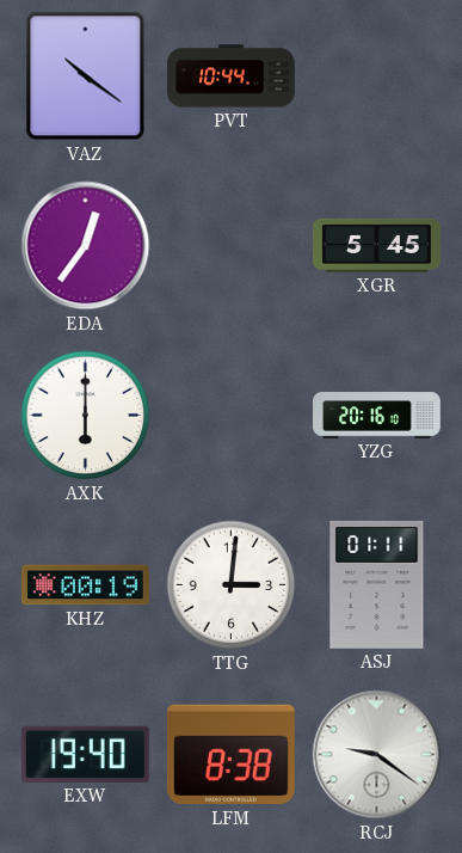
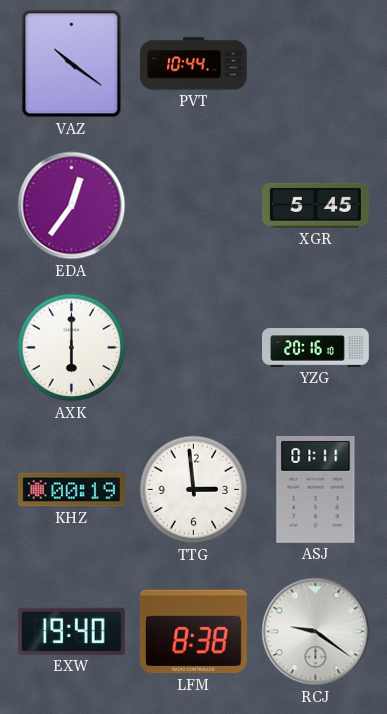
TTG: 3:01 -> 2:59 (194, 490)
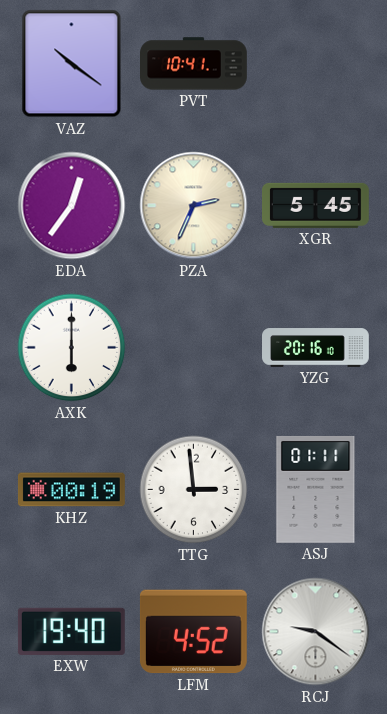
PVT: 10:44 -> 10:41 (194, 64)
PZA: none -> 2:34 (194, 206)
LFM: 8:38 -> 4:52 (193, 632)
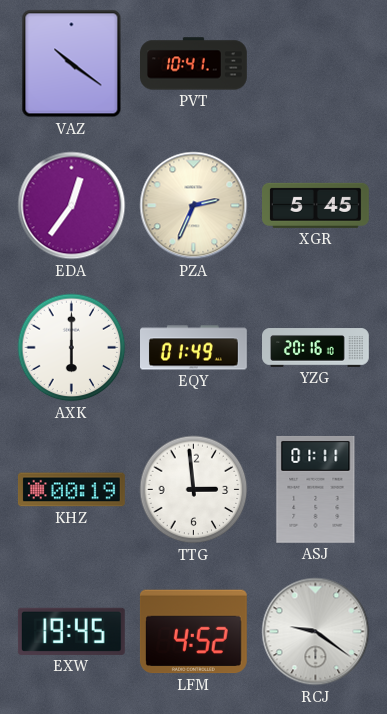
EQY: none -> 01:49 (194, 348)
EXW: 19:40 -> 19:45 (71, 631)
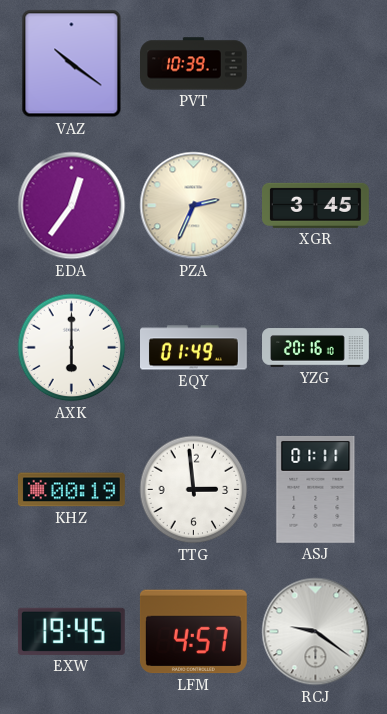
PVT: 10:41 -> 10:39 (194, 64)
XGR: 5:45 -> 3:45 (316, 205)
LFM: 4:52 -> 4:57 (193, 632)
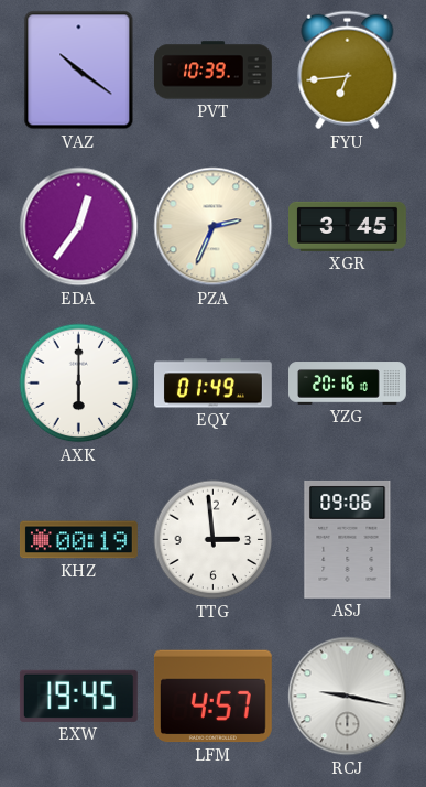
FYU: none -> 6:44 (348, 71)
ASJ: 01:11 -> 09:06 (348, 539)
RCJ: 9:21 -> 9:17 (348, 697)
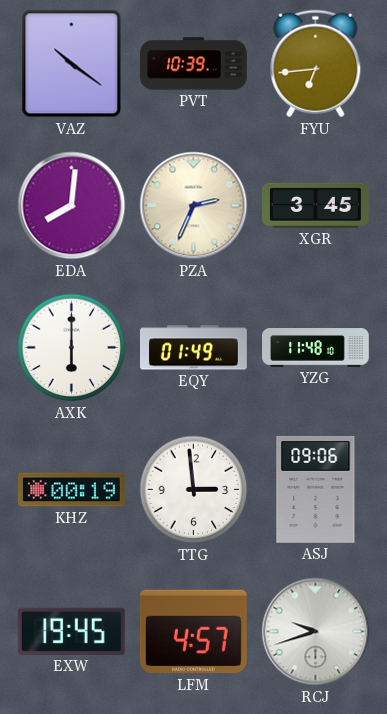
EDA: 12:36 -> 8:01 (72, 206)
YZG: 20:16 -> 11:48 (316, 348)
RCJ: 9:17 -> 9:42 (316, 632)
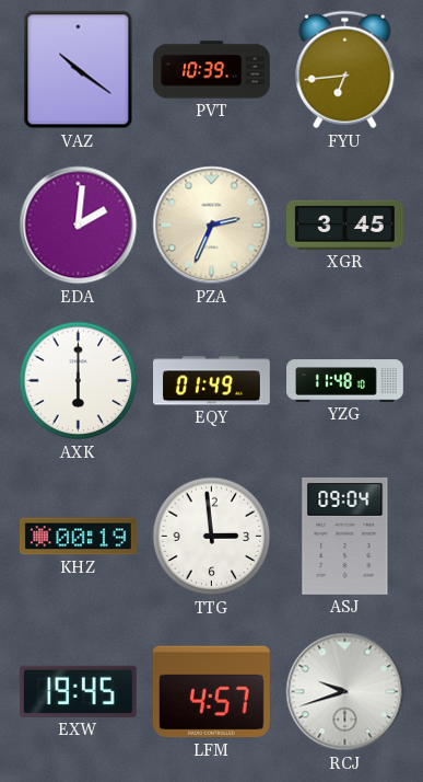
EDA: 8:01 -> 2:01 (79, 226)
ASJ: 09:06 -> 09:04 (345, 536)
